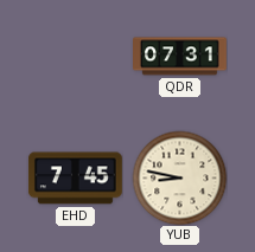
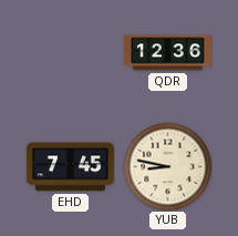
QDR: 07:31 -> 12:36 (168, 53)
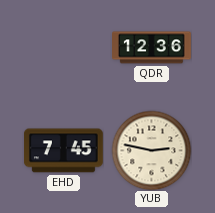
YUB: 8:47 -> 2:47 (151, 150)
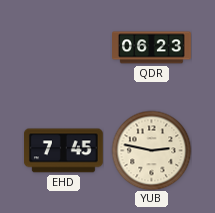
QDR: 12:36 -> 06:23 (152, 48)
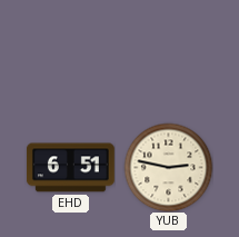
QDR: 06:23 -> none (152, 48)
EHD: 7:45 -> 6:51 (70, 168)
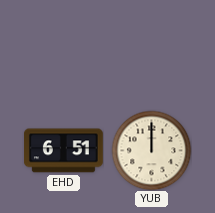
YUB: 2:47 -> 12:00 (151, 150)
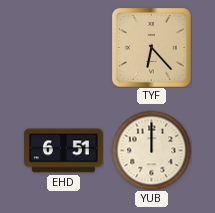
TYF: none -> 6:23 (151, 47)
